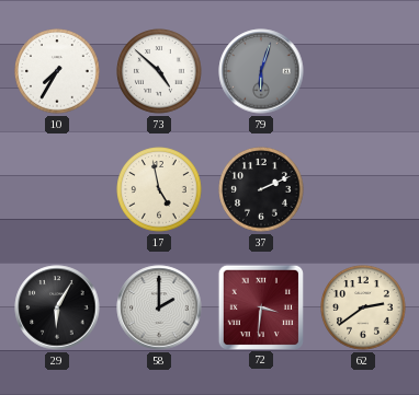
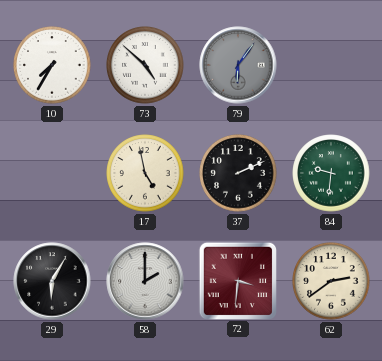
79: 6:03 -> 6:06 (238, 65)
84: none -> 9:31 (331, 173)
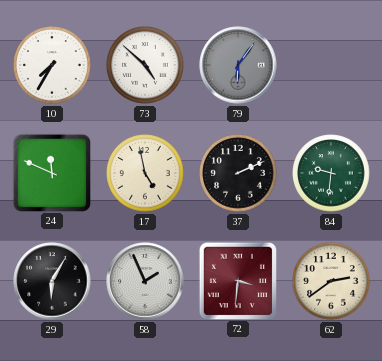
24: none -> 11:49 (51, 172)
58: 2:00 -> 1:56 (145, 281)
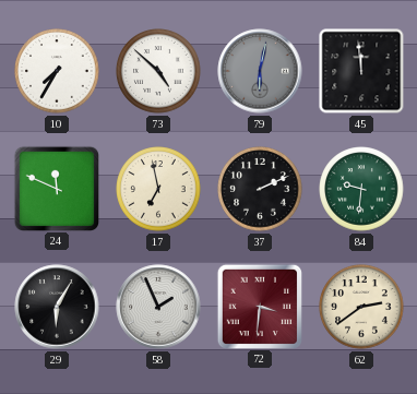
79: 6:06 -> 6:02 (260, 71)
45: none -> 11:59 (361, 71)
17: 4:58 -> 6:58 (158, 189)
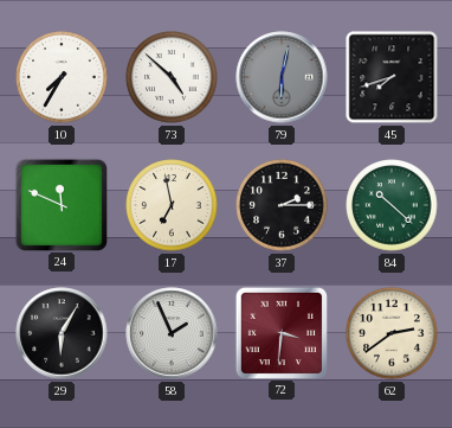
45: 11:59 -> 7:42 (392, 77)
37: 2:11 -> 2:15 (282, 205)
84: 9:31 -> 10:22 (392, 205)
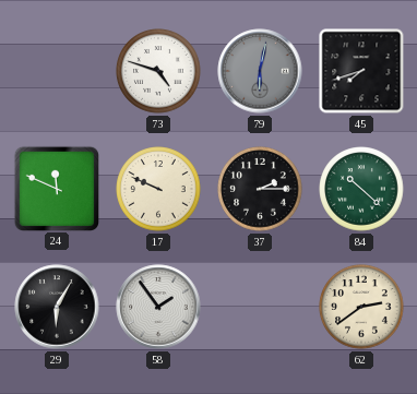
10: 7:35 -> none (62, 77)
73: 4:52 -> 4:48 (158, 71)
17: 6:58 -> 9:49 (158, 189)
58: 1:56 -> 1:54 (158, 307)
72: 3:31 -> none (280, 332)
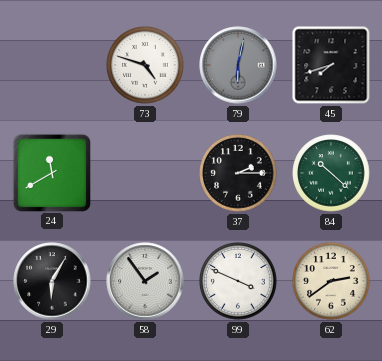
24: 11:49 -> 11:40 (51, 172)
17: 9:49 -> none (158, 189)
99: none -> 3:49 (238, 281)
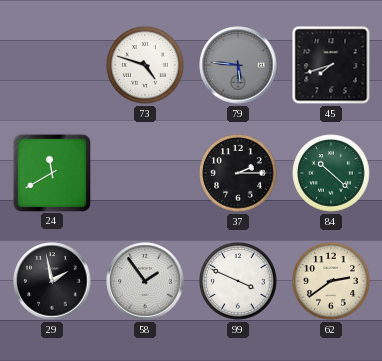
79: 6:02 -> 5:46 (238, 65)
29: 6:05 -> 1:58 (52, 281)
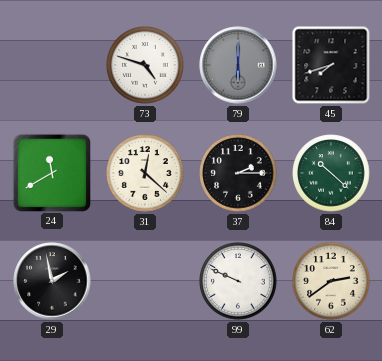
79: 5:46 -> 6:00 (238, 65)
31: none -> 12:22 (145, 173)
58: 1:54 -> none (145, 281)
99: 3:49 -> 9:49 (238, 281)
